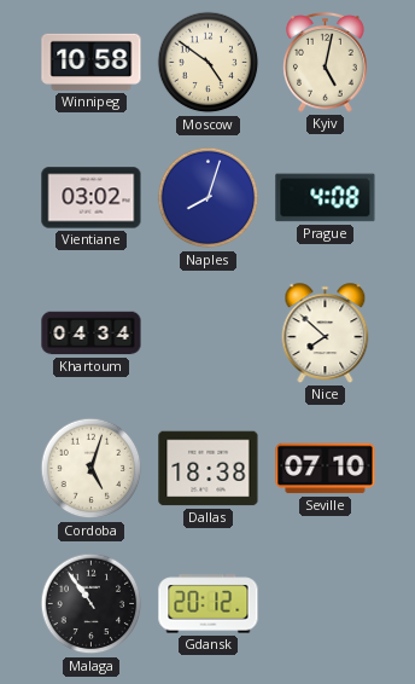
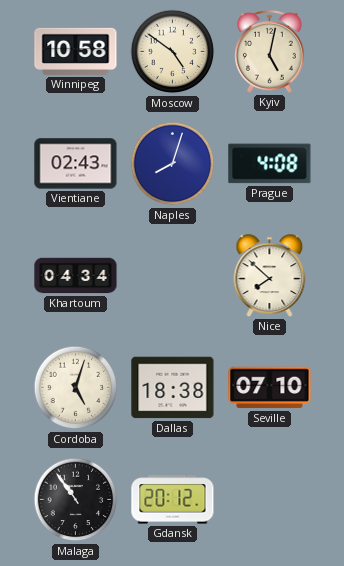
Vientiane: 03:02 -> 02:43 (76, 164)
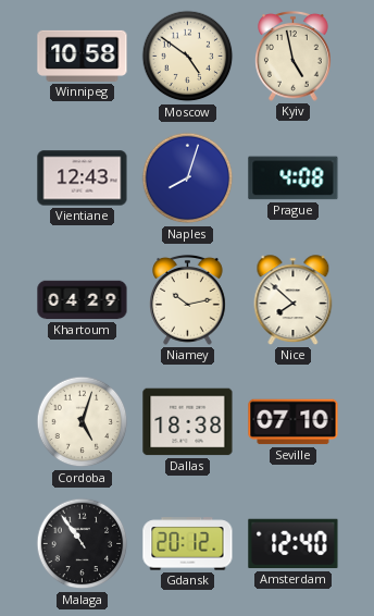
Kyiv: 5:02 -> 4:58 (294, 56)
Vientiane: 02:43 -> 12:43 (83, 178)
Khartoum: 04:34 -> 04:29 (83, 300)
Niamey: none -> 10:13 (188, 299)
Amsterdam: none -> 12:40 (294, 544)
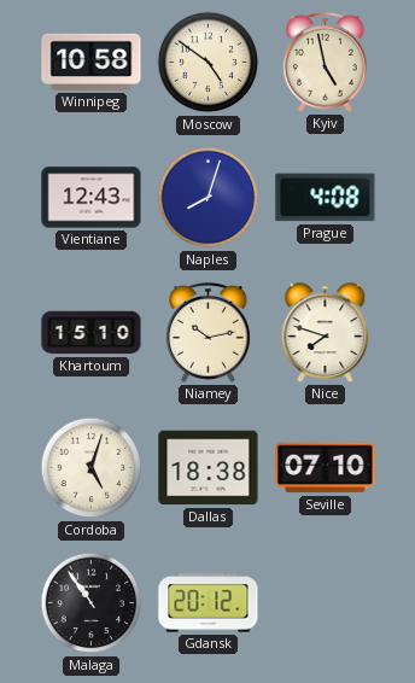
Khartoum: 04:29 -> 15:10 (92, 333)
Nice: 7:52 -> 7:48 (326, 333)
Amsterdam: 12:40 -> none (294, 544)
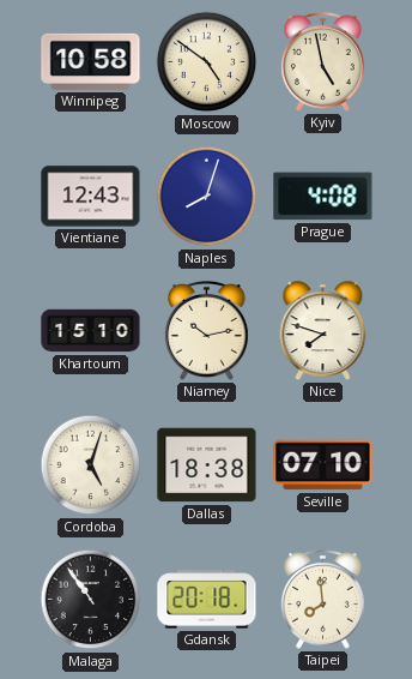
Gdansk: 20:12 -> 20:18 (207, 600)
Taipei: none -> 7:59 (323, 599)
